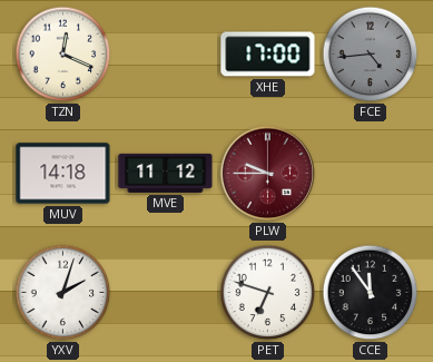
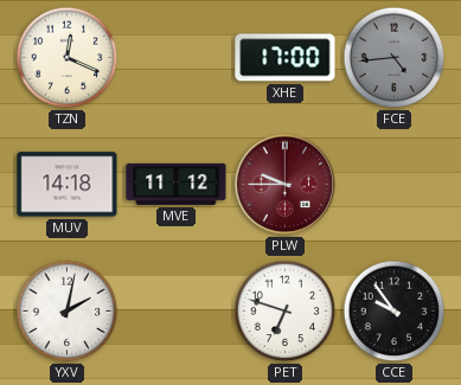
YXV: 2:03 -> 2:02 (68, 312)
CCE: 11:54 -> 9:54 (395, 312)
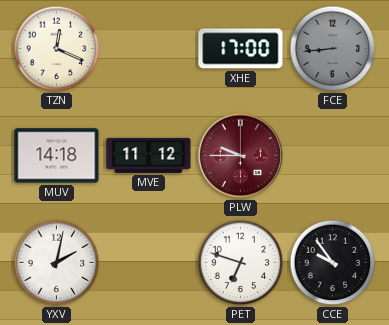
FCE: 4:44 -> 8:44 (333, 49)
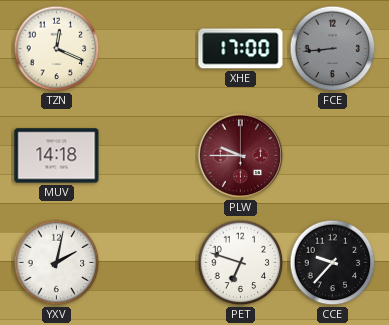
MVE: 11:12 -> none (149, 155)
CCE: 9:54 -> 9:37 (333, 263)
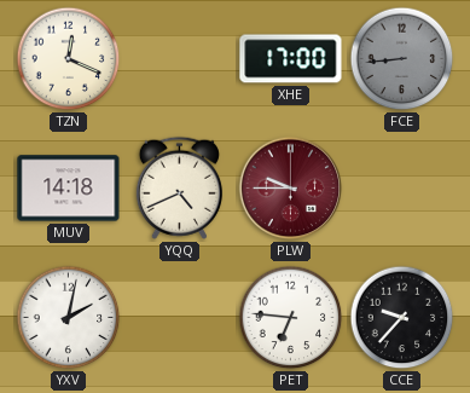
YQQ: none -> 4:41 (179, 187)
PET: 6:48 -> 6:46 (291, 318)
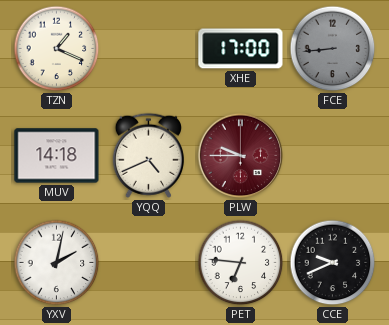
TZN: 12:19 -> 1:19 (57, 49)
CCE: 9:37 -> 9:41 (333, 263)
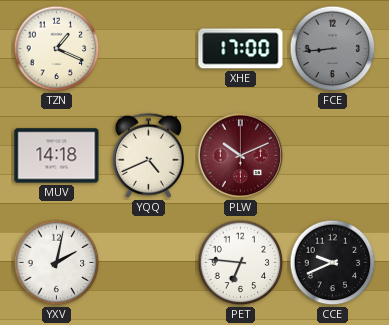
PLW: 9:45 -> 10:11 (241, 156)
